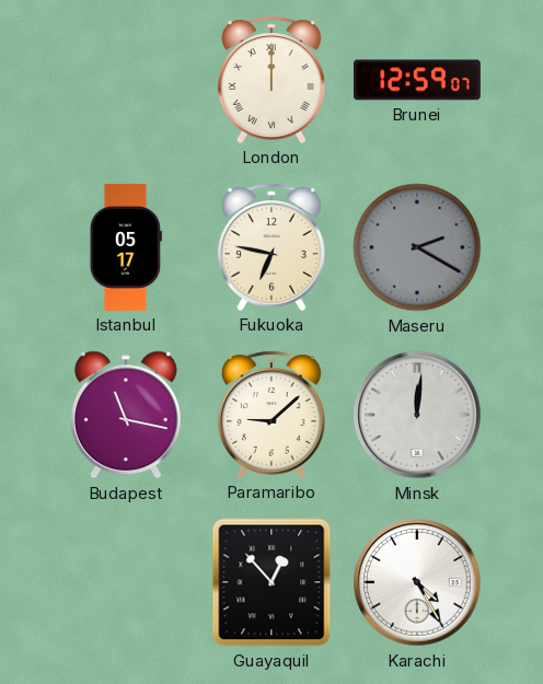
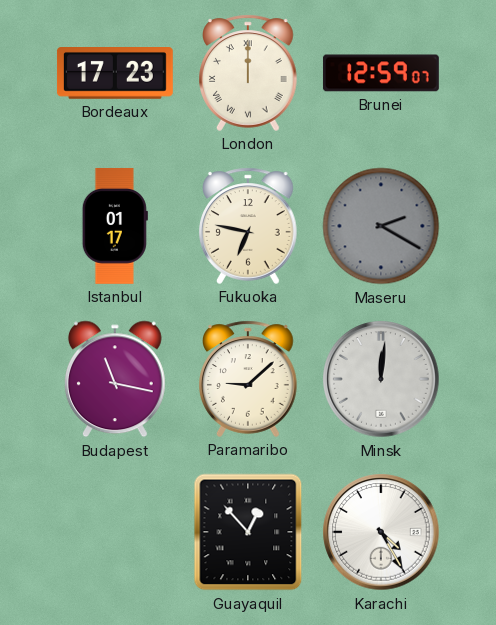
Bordeaux: none -> 17:23 (115, 74)
Istanbul: 05:17 -> 01:17 (115, 226)
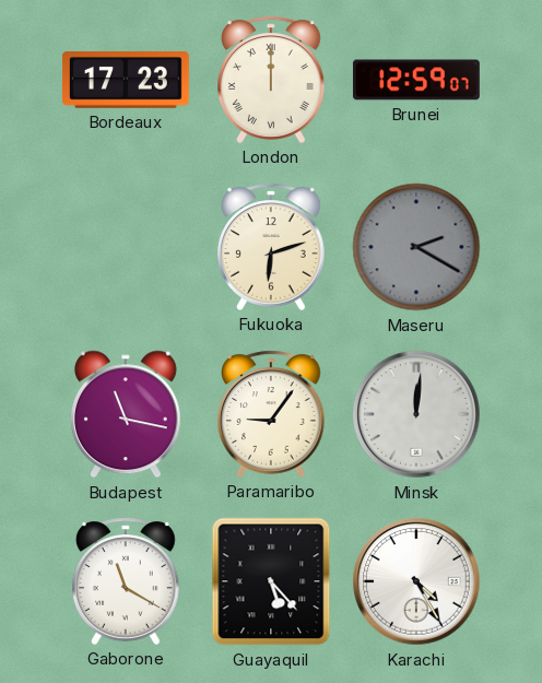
Istanbul: 01:17 -> none (115, 226)
Fukuoka: 6:47 -> 6:12 (272, 247)
Paramaribo: 9:08 -> 9:06 (272, 414)
Gaborone: none -> 11:20 (127, 581)
Guayaquil: 12:53 -> 5:23 (271, 581)
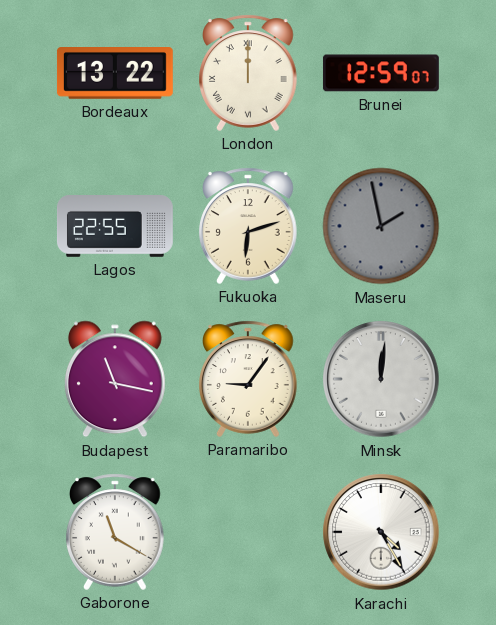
Bordeaux: 17:23 -> 13:22 (115, 74)
Lagos: none -> 22:55 (115, 227)
Maseru: 2:20 -> 1:58 (381, 226)
Guayaquil: 5:23 -> none (271, 581)
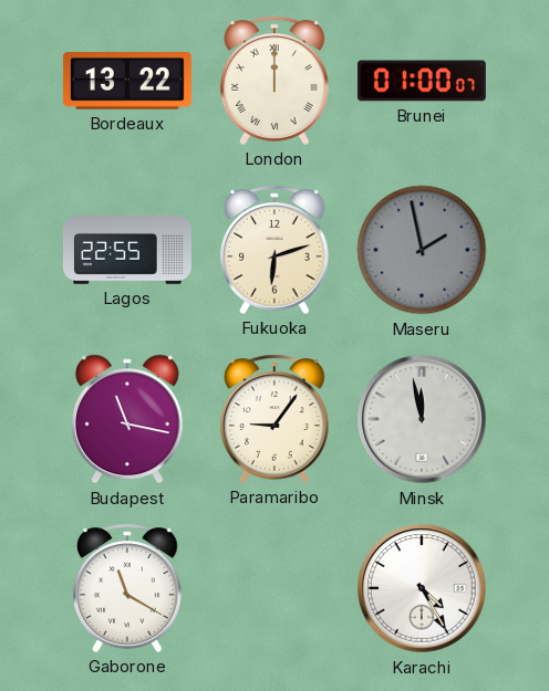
Brunei: 12:59 -> 01:00 (422, 81)
Minsk: 12:01 -> 11:58 (422, 419)
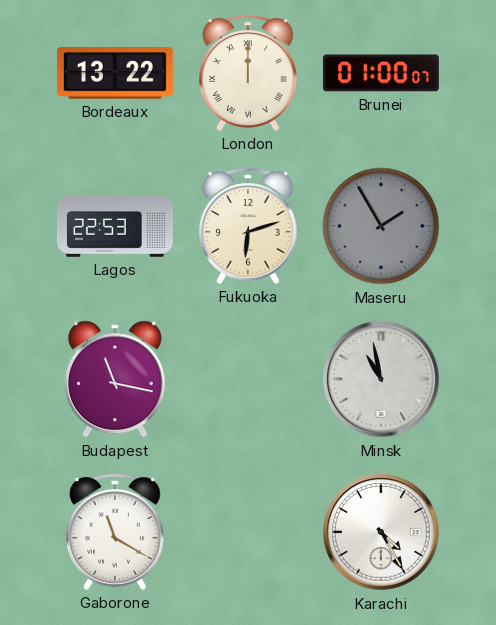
Lagos: 22:55 -> 22:53 (115, 227)
Maseru: 1:58 -> 1:55 (381, 226)
Paramaribo: 9:06 -> none (276, 419)
Minsk: 11:58 -> 10:58 (381, 379)
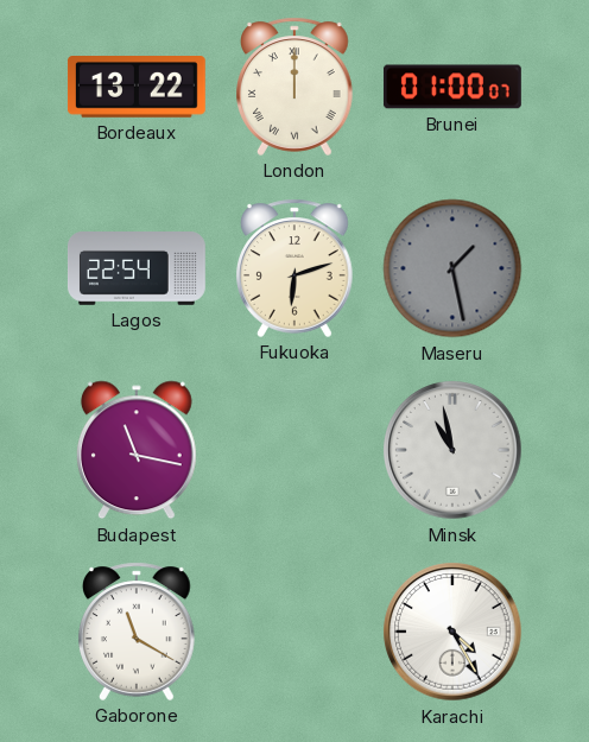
Lagos: 22:53 -> 22:54 (137, 269)
Maseru: 1:55 -> 1:28 (452, 268)
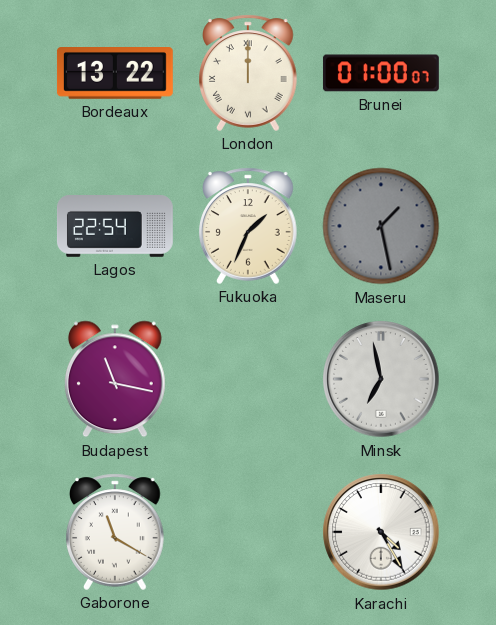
Fukuoka: 6:12 -> 1:34 (249, 226)
Minsk: 10:58 -> 6:58 (381, 379)
